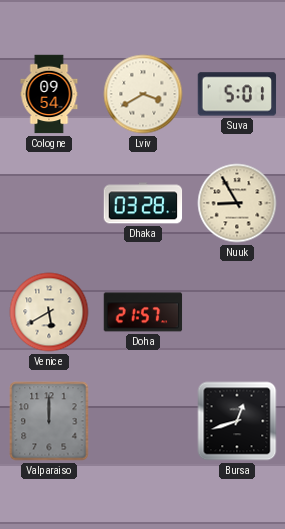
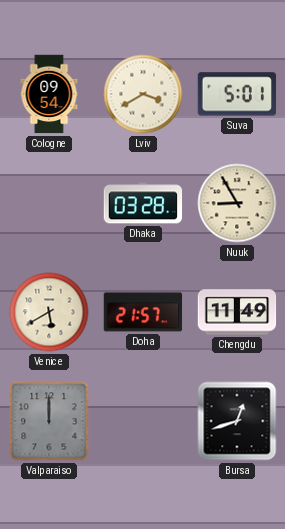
Chengdu: none -> 11:49 (237, 312)
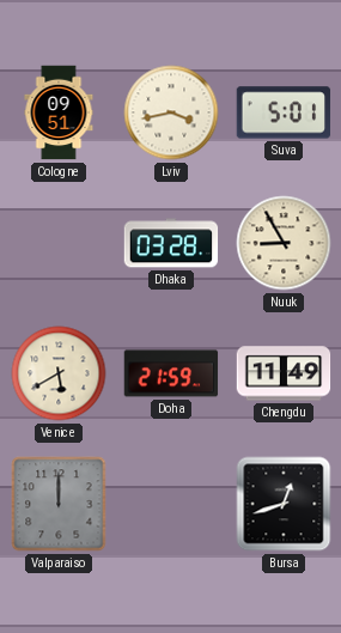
Cologne: 09:54 -> 09:51 (59, 112)
Lviv: 3:40 -> 3:43 (171, 112)
Doha: 21:57 -> 21:59 (171, 373)
